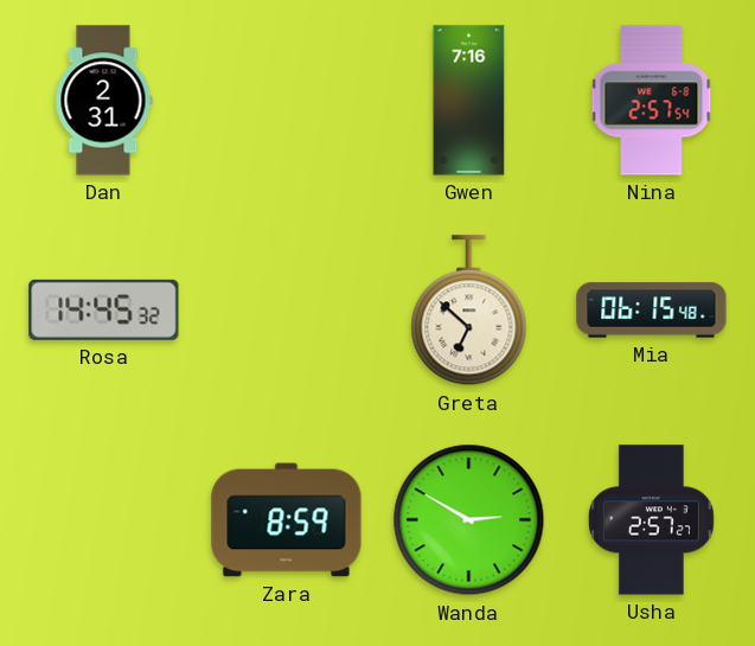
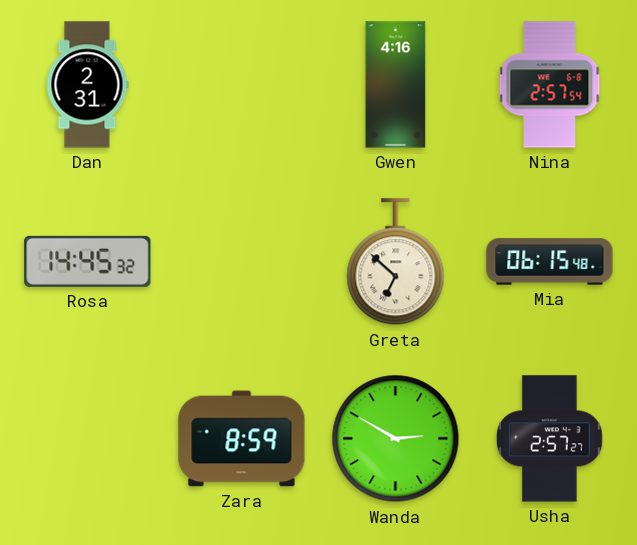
Gwen: 7:16 -> 4:16 (396, 85)
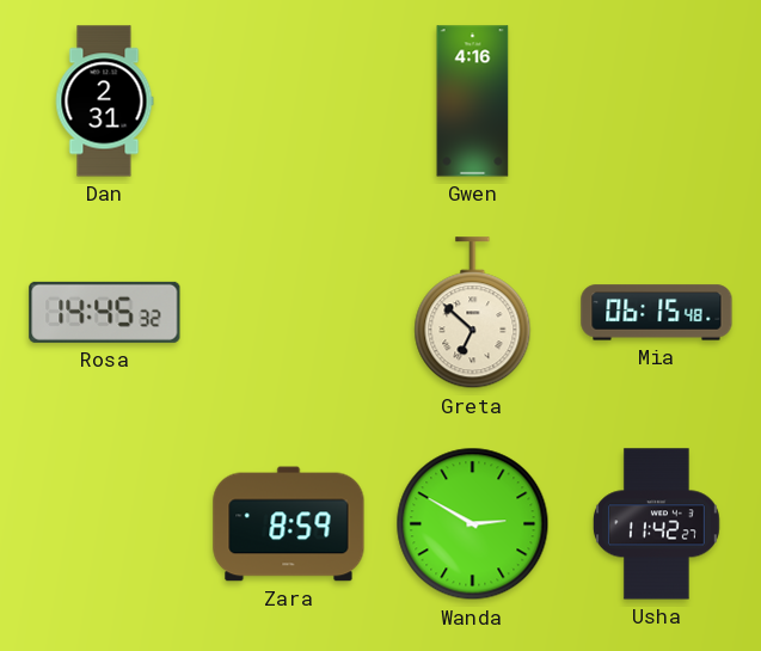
Nina: 2:57 -> none (550, 85)
Usha: 2:57 -> 11:42 (657, 524)
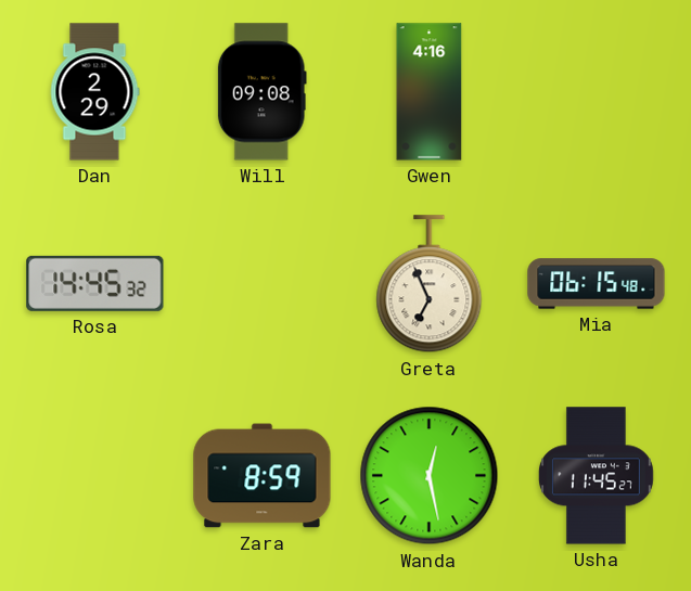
Dan: 2:31 -> 2:29 (94, 92)
Will: none -> 09:08 (261, 92)
Greta: 6:52 -> 6:56 (430, 284)
Wanda: 2:50 -> 12:28 (430, 476)
Usha: 11:42 -> 11:45 (597, 476)
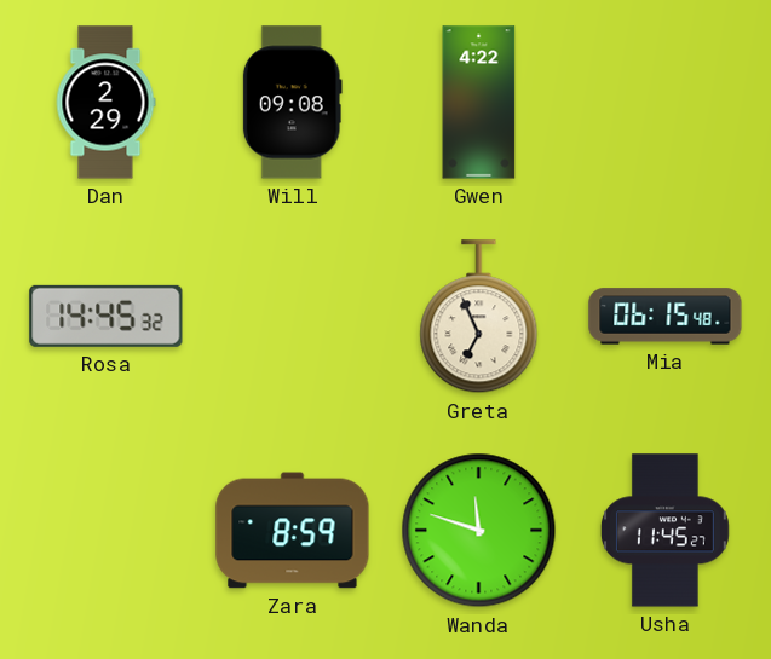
Gwen: 4:16 -> 4:22 (479, 103)
Wanda: 12:28 -> 11:48 (479, 531)
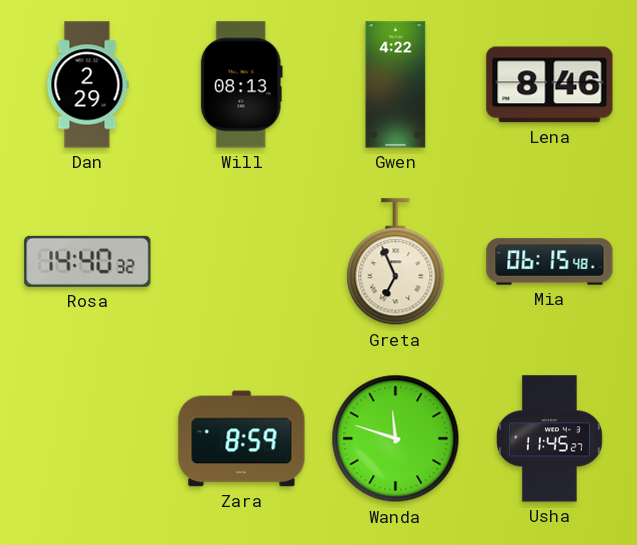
Will: 09:08 -> 08:13 (241, 85)
Lena: none -> 8:46 (550, 85)
Rosa: 14:45 -> 14:40 (88, 261)
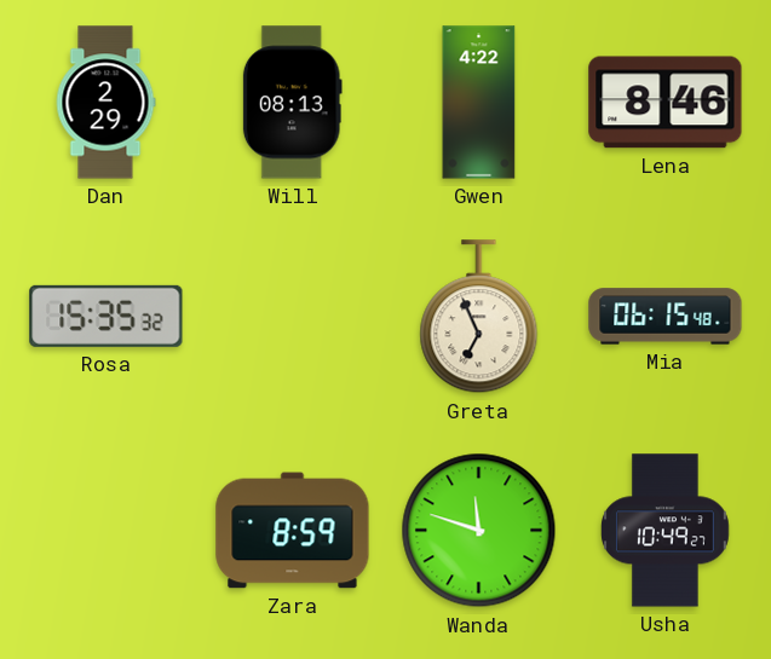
Rosa: 14:40 -> 15:35 (107, 316)
Usha: 11:45 -> 10:49 (666, 531)
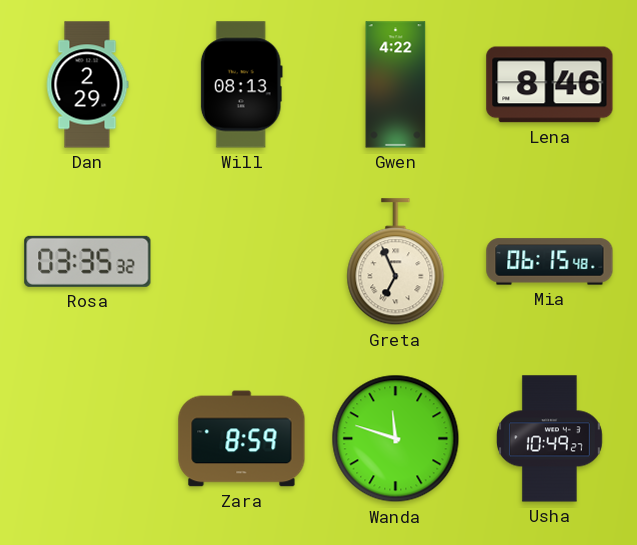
Rosa: 15:35 -> 03:35 (88, 261)
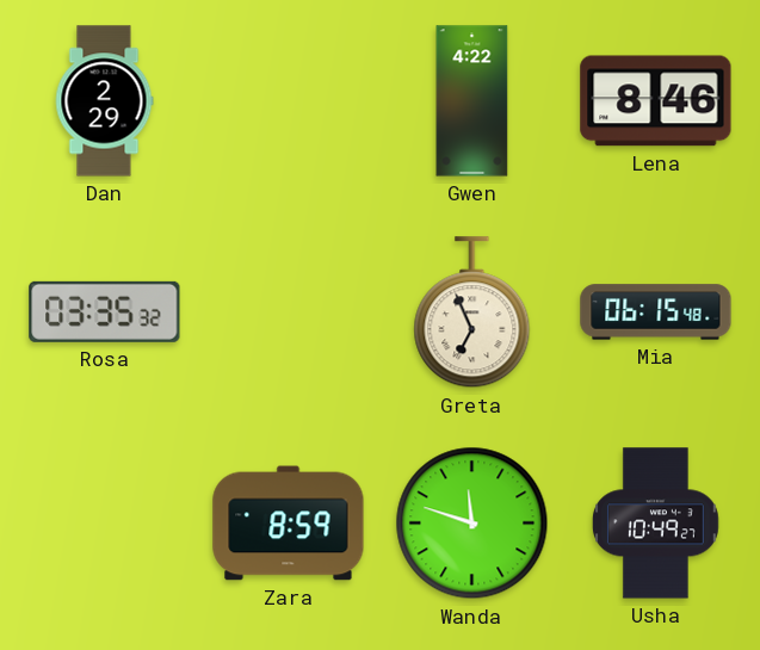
Will: 08:13 -> none (241, 85)
